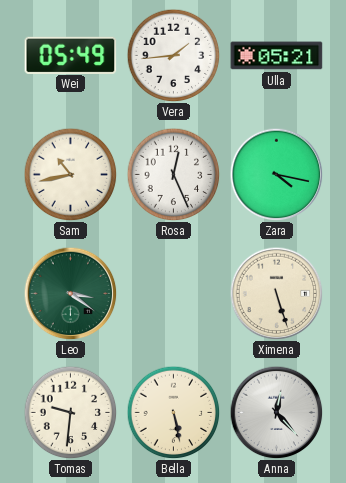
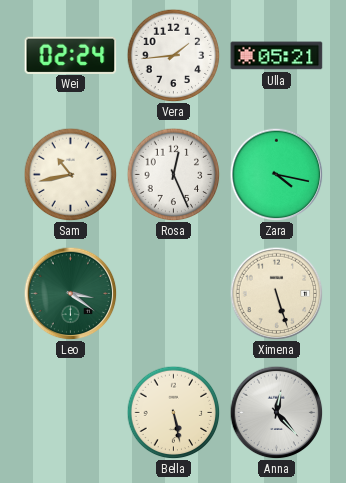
Wei: 05:49 -> 02:24 (71, 55)
Tomas: 9:31 -> none (70, 412)
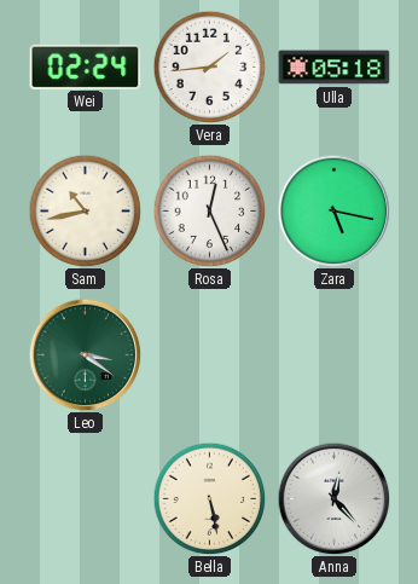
Ulla: 05:21 -> 05:18 (335, 68)
Zara: 4:17 -> 5:17 (333, 210)
Ximena: 5:27 -> none (276, 293)
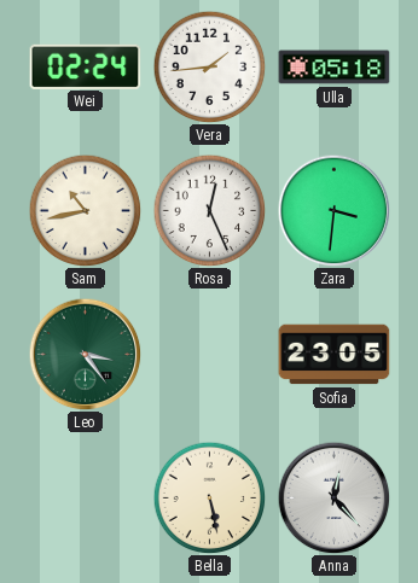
Zara: 5:17 -> 3:31 (333, 210)
Leo: 3:21 -> 3:24 (85, 354)
Sofia: none -> 23:05 (335, 355)
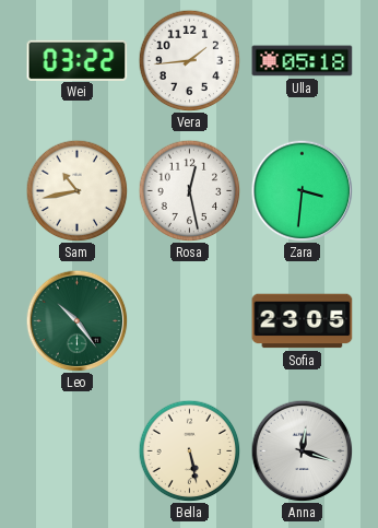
Wei: 02:24 -> 03:22 (78, 60)
Rosa: 12:26 -> 12:28 (189, 190)
Leo: 3:24 -> 10:24 (76, 320)
Anna: 12:23 -> 12:18 (302, 450)
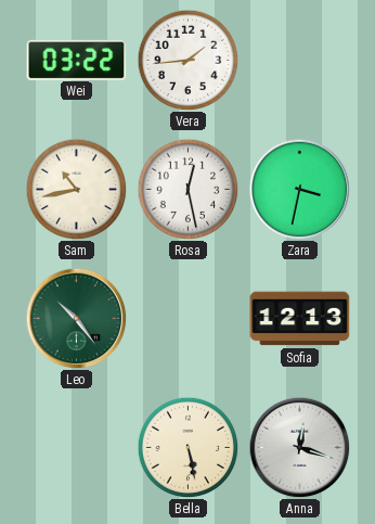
Ulla: 05:18 -> none (303, 61)
Zara: 3:31 -> 3:32 (299, 189)
Sofia: 23:05 -> 12:13 (300, 319)
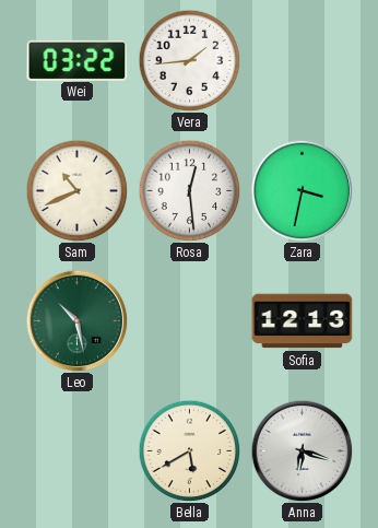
Sam: 10:43 -> 10:41 (76, 190)
Rosa: 12:28 -> 12:29 (189, 190)
Leo: 10:24 -> 10:28 (76, 320)
Bella: 5:28 -> 5:40 (189, 450)
Anna: 12:18 -> 6:18 (302, 450)
